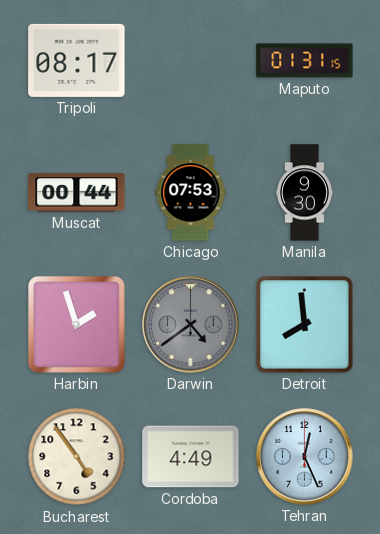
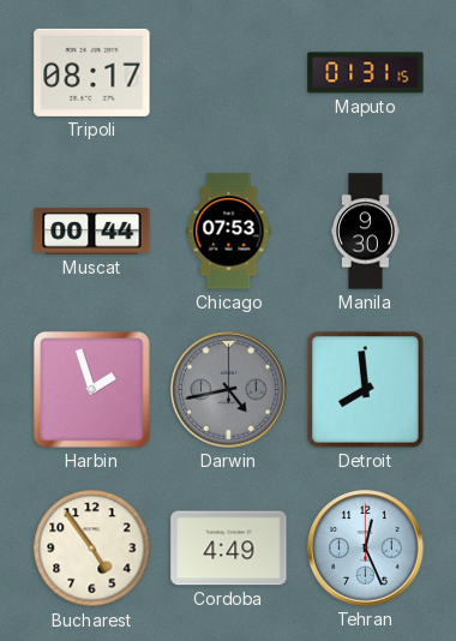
Darwin: 4:39 -> 4:43 (229, 390)
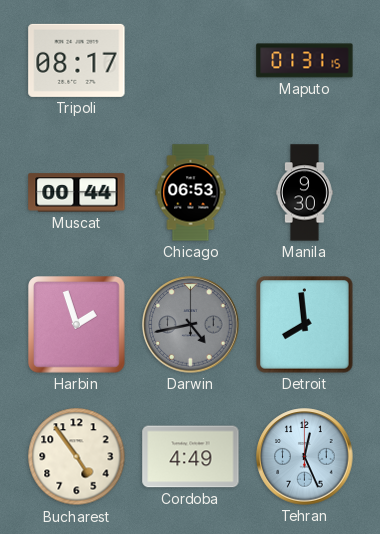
Chicago: 07:53 -> 06:53 (191, 193)
